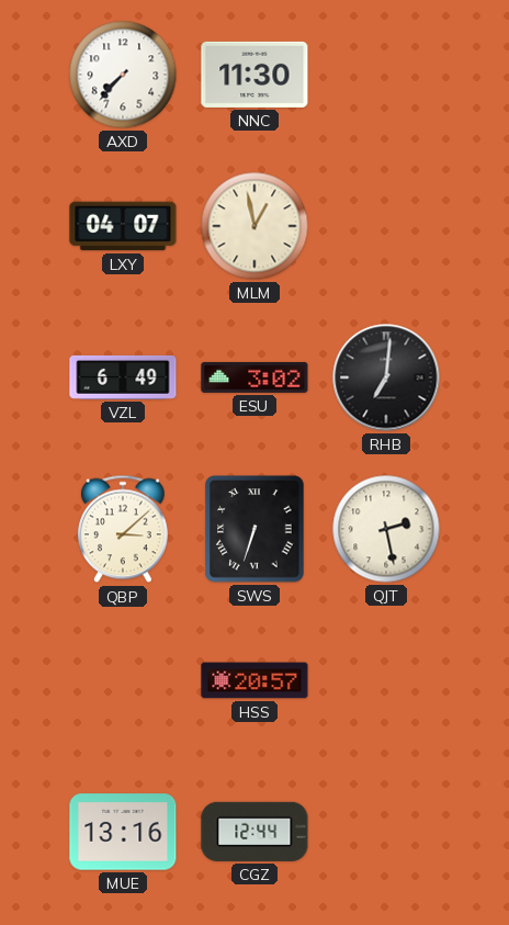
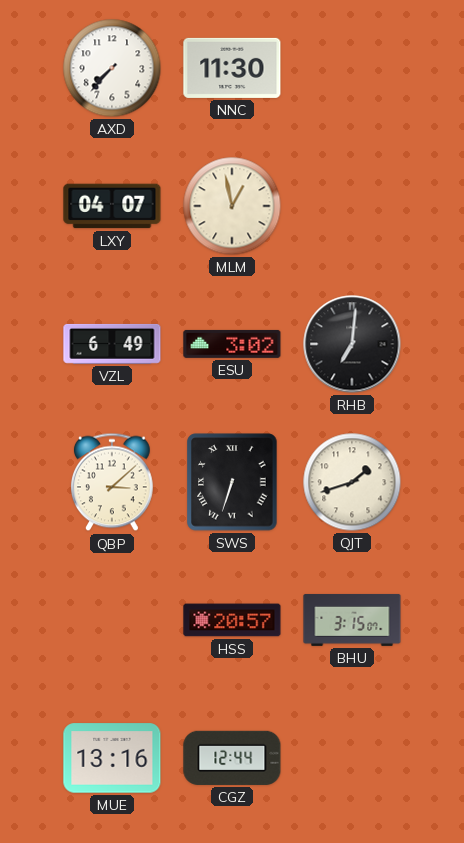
QJT: 2:28 -> 1:42 (352, 482)
BHU: none -> 3:15 (352, 620)
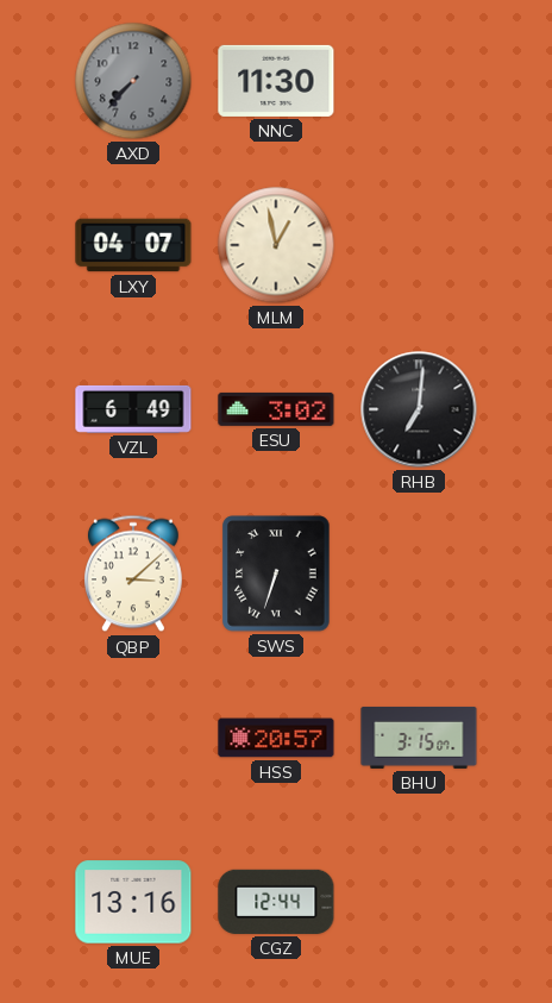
AXD dial: white -> grey (133, 81)
QJT: 1:42 -> none (352, 482)
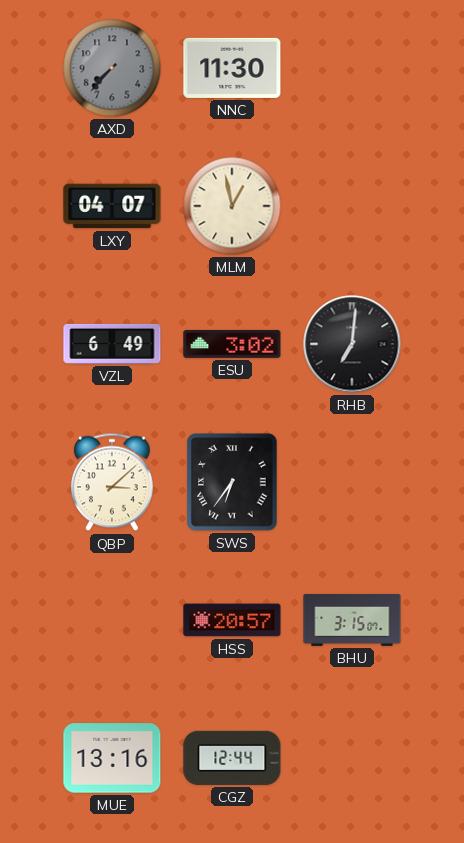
SWS: 6:33 -> 6:36 (232, 482)
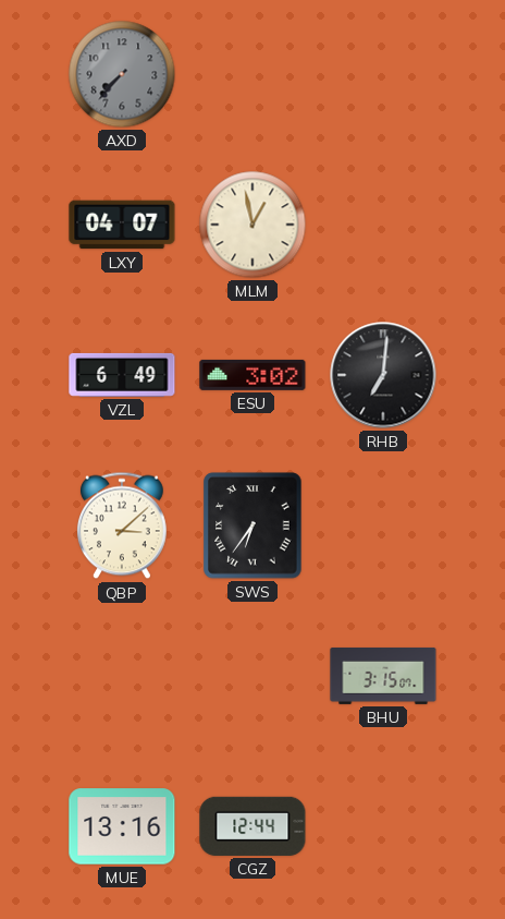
NNC: 11:30 -> none (232, 68)
HSS: 20:57 -> none (232, 620)
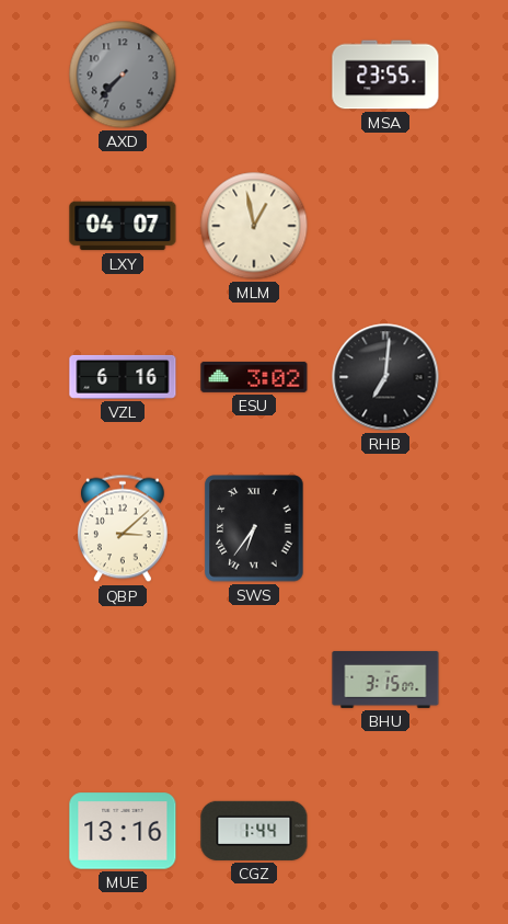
MSA: none -> 23:55 (385, 75)
VZL: 6:49 -> 6:16 (123, 377)
CGZ: 12:44 -> 1:44 (254, 831)
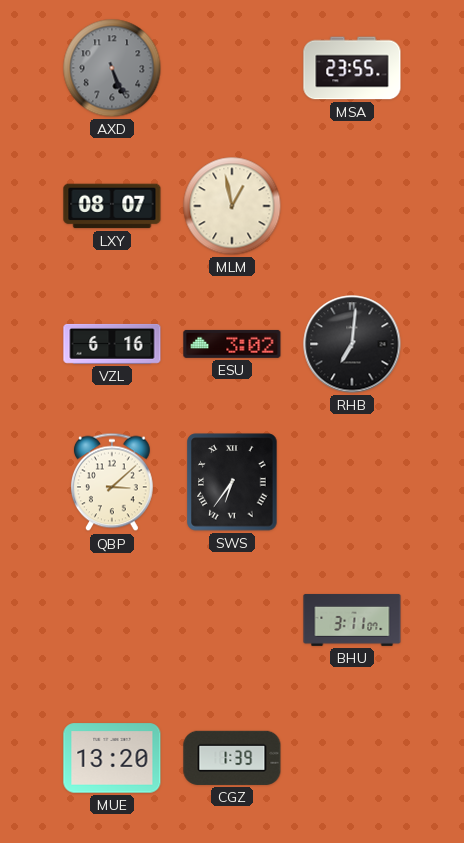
AXD: 7:37 -> 5:26 (112, 68)
LXY: 04:07 -> 08:07 (112, 206)
BHU: 3:15 -> 3:11 (352, 620)
MUE: 13:16 -> 13:20 (112, 758)
CGZ: 1:44 -> 1:39 (232, 758)
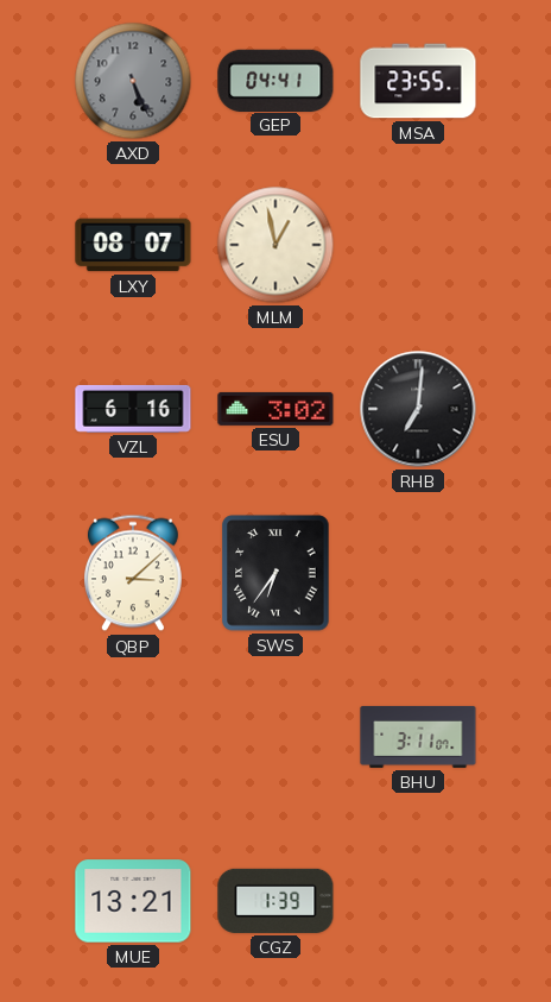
GEP: none -> 04:41 (275, 80)
MUE: 13:20 -> 13:21 (133, 901)
